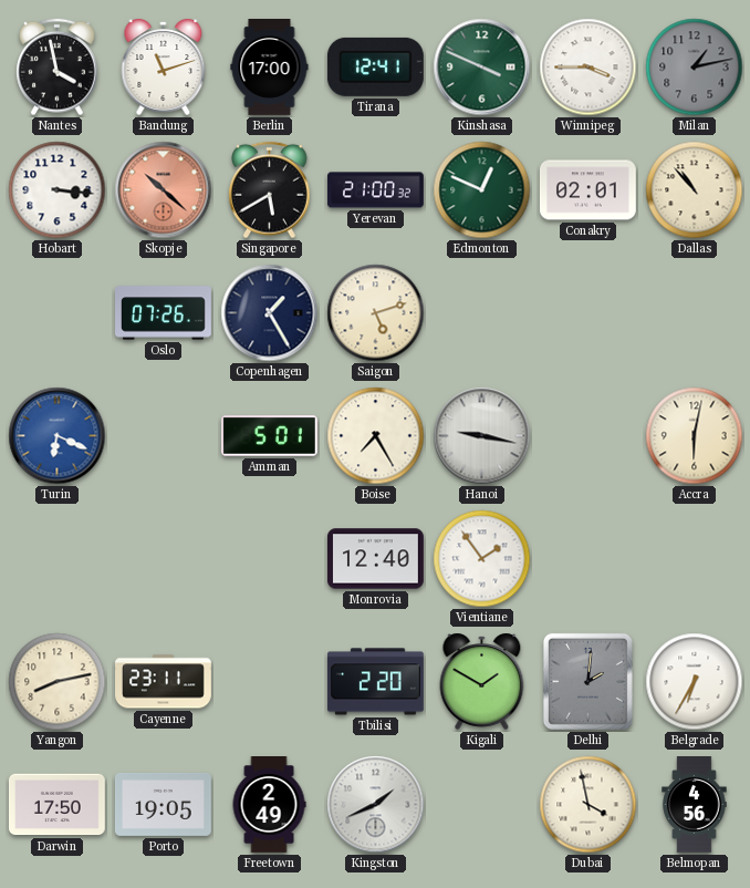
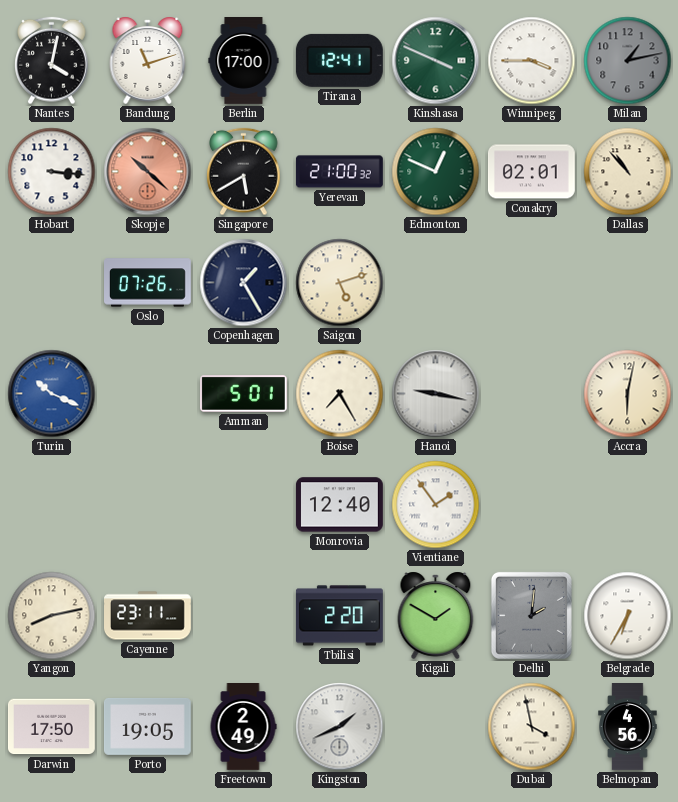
Nantes: 3:58 -> 4:02 (52, 61)
Turin: 6:19 -> 10:19 (52, 394)
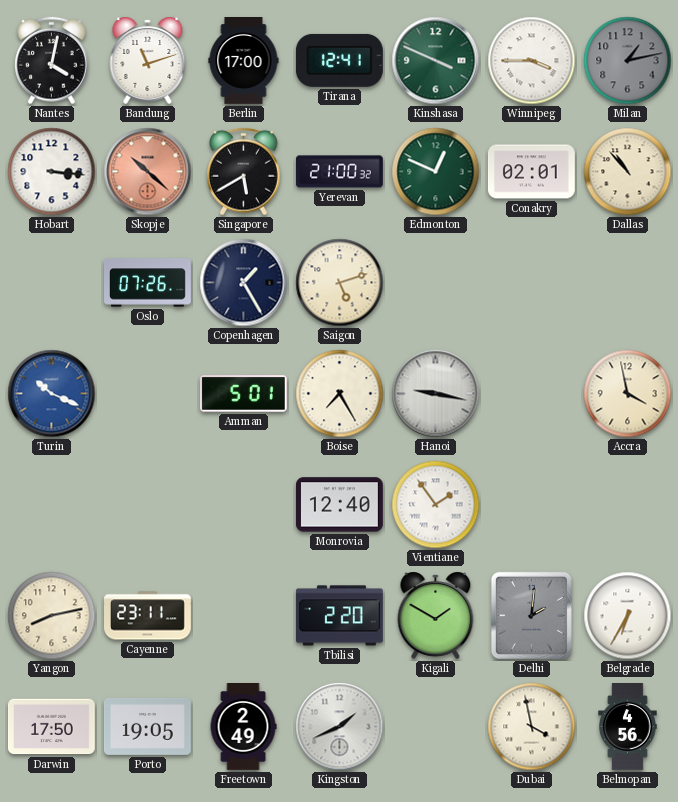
Accra: 6:02 -> 3:58 (628, 394)
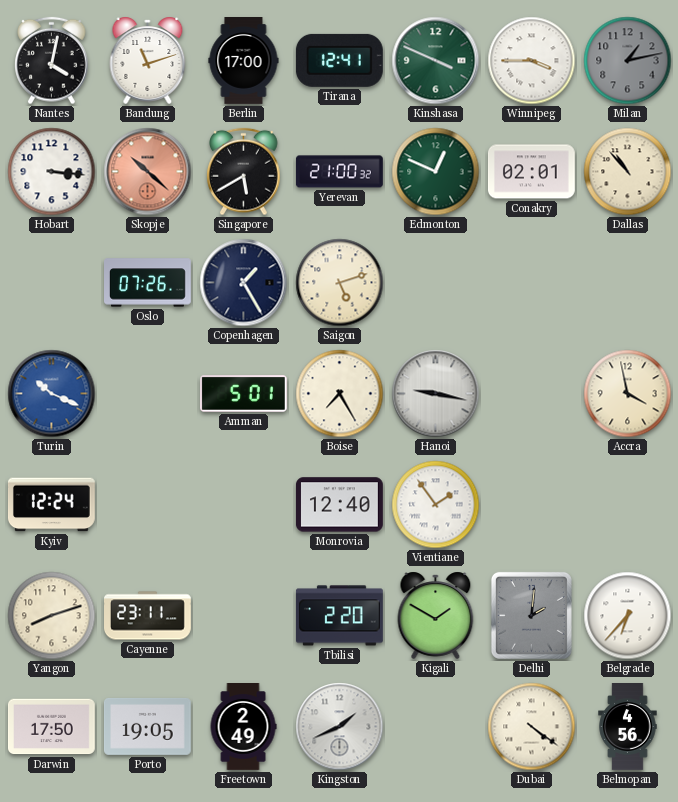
Kyiv: none -> 12:24 (51, 505)
Yangon: 8:13 -> 8:12 (52, 616)
Belgrade: 6:35 -> 6:37 (628, 616)
Dubai: 3:58 -> 4:21 (532, 727)
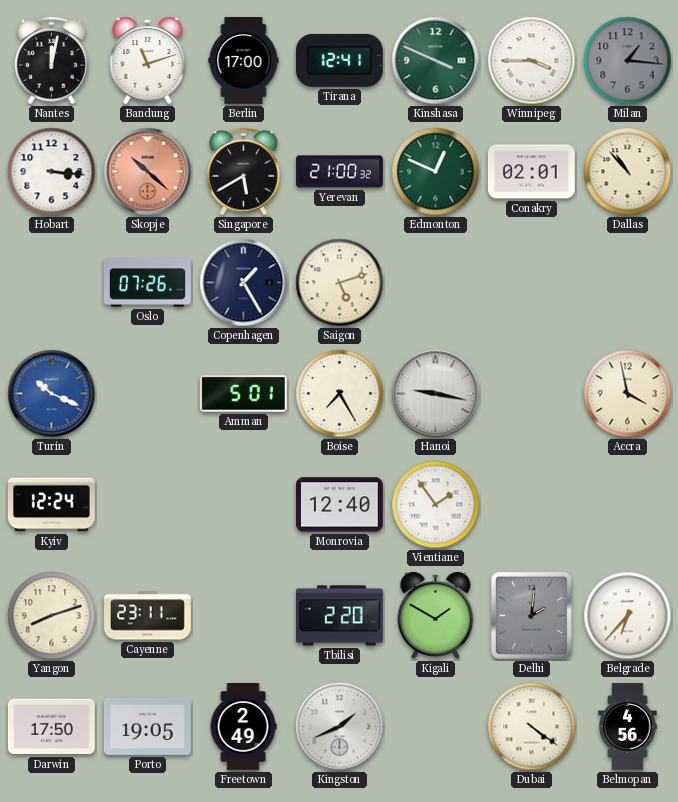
Nantes: 4:02 -> 12:02 (52, 61)
Milan: 1:13 -> 1:16 (628, 61)
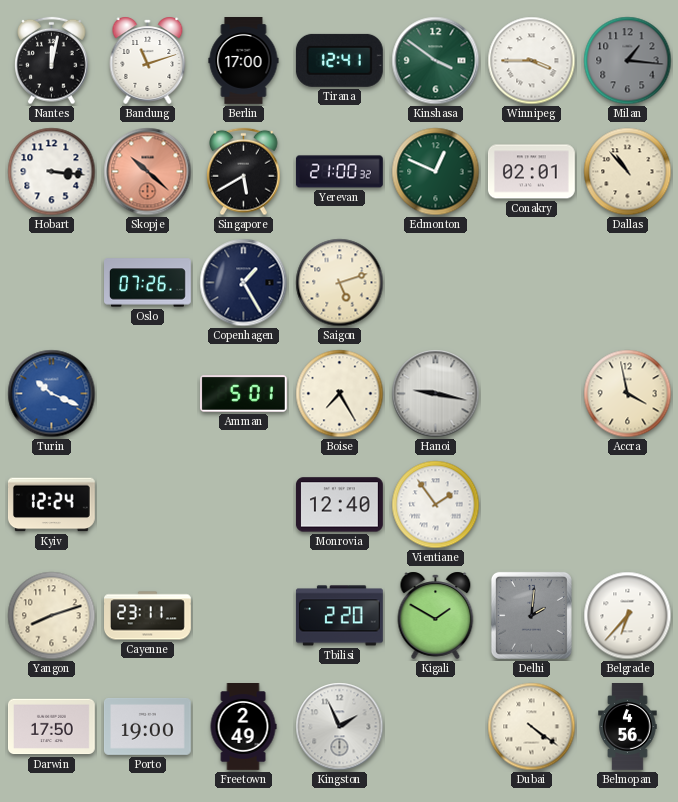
Kinshasa: 3:49 -> 3:51 (436, 61)
Porto: 19:05 -> 19:00 (147, 726)
Kingston: 1:41 -> 1:56 (340, 727)
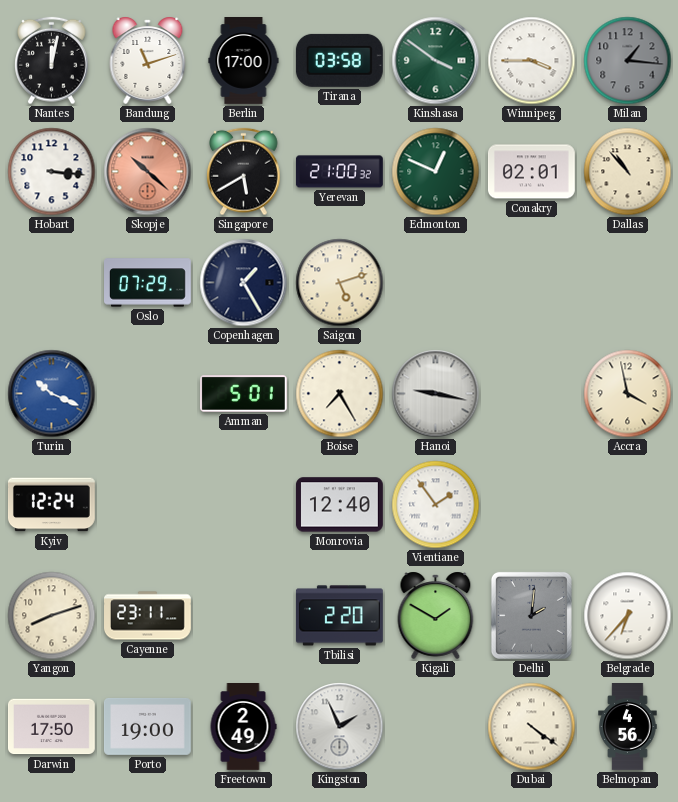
Tirana: 12:41 -> 03:58 (339, 60)
Oslo: 07:26 -> 07:29 (148, 283)
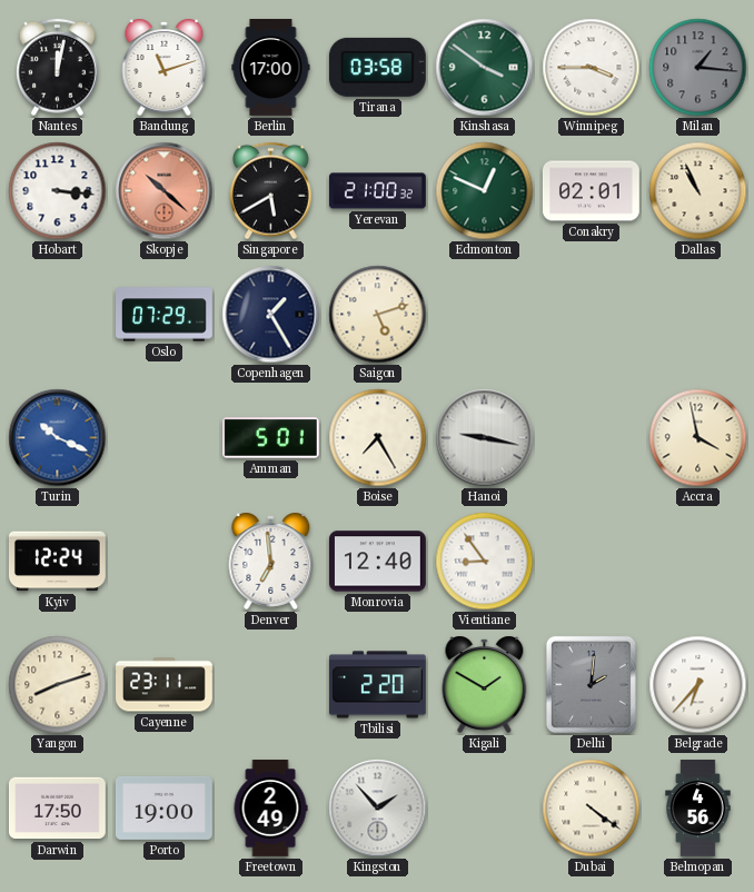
Dallas: 10:53 -> 10:56 (698, 191)
Denver: none -> 6:59 (271, 561)
Vientiane: 1:54 -> 8:54 (485, 562)
Kingston: 1:56 -> 1:53 (378, 809)
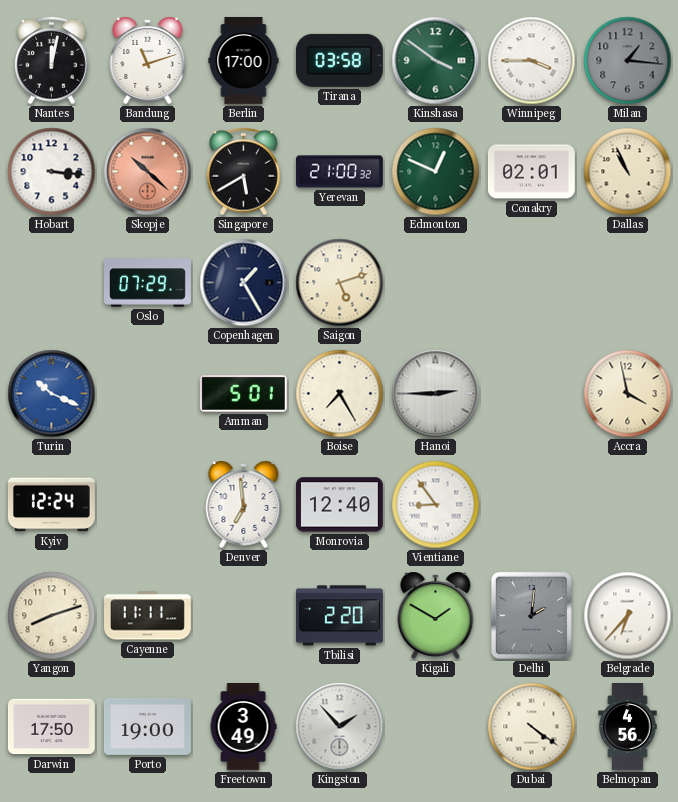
Hanoi: 9:17 -> 2:45 (436, 394)
Cayenne: 23:11 -> 11:11 (148, 616)
Freetown: 2:49 -> 3:49 (243, 727)
